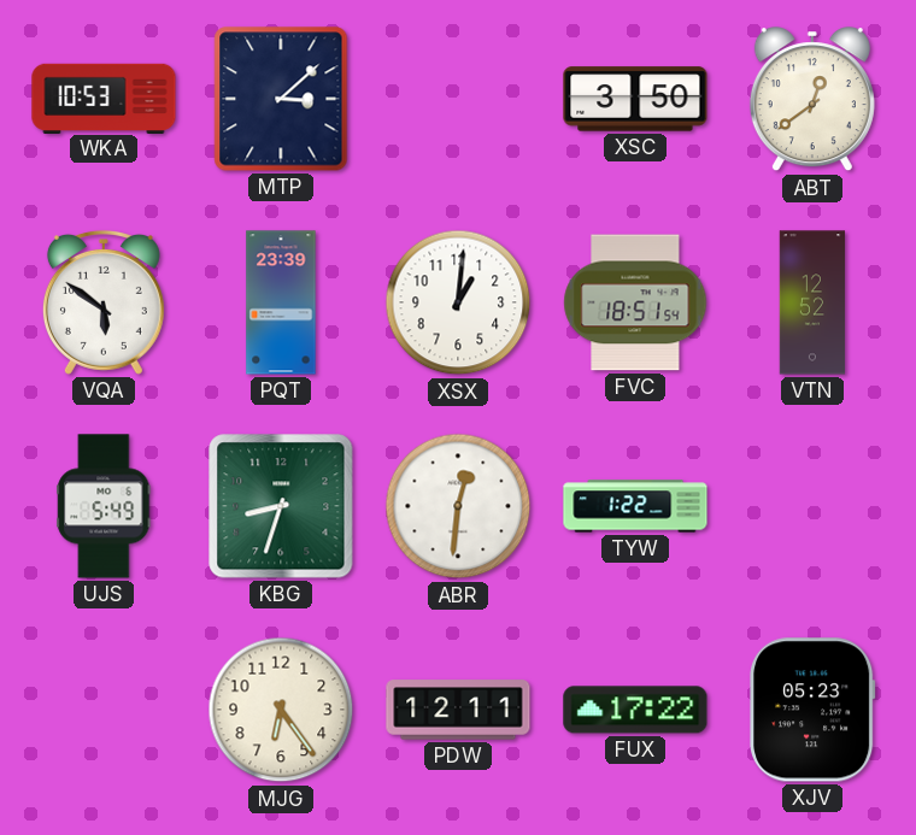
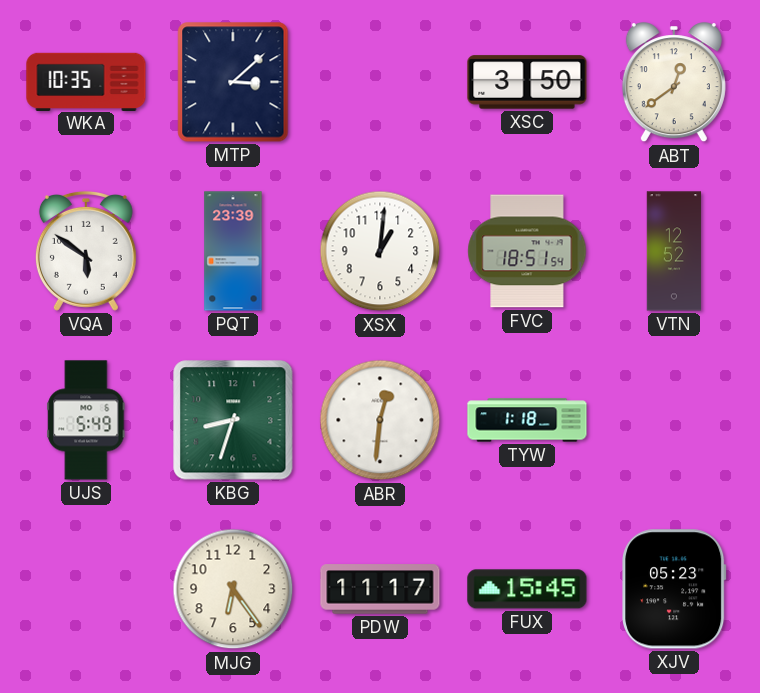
WKA: 10:53 -> 10:35 (86, 81)
TYW: 1:22 -> 1:18 (527, 420)
PDW: 12:11 -> 11:17 (380, 589)
FUX: 17:22 -> 15:45 (527, 589)
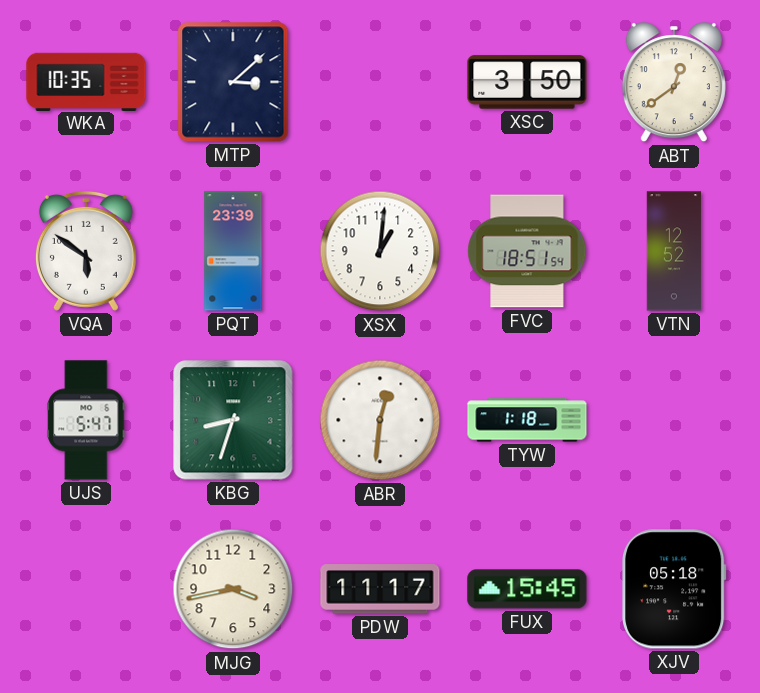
UJS: 5:49 -> 5:47 (86, 420)
MJG: 6:24 -> 3:43 (233, 589)
XJV: 05:23 -> 05:18 (674, 589)
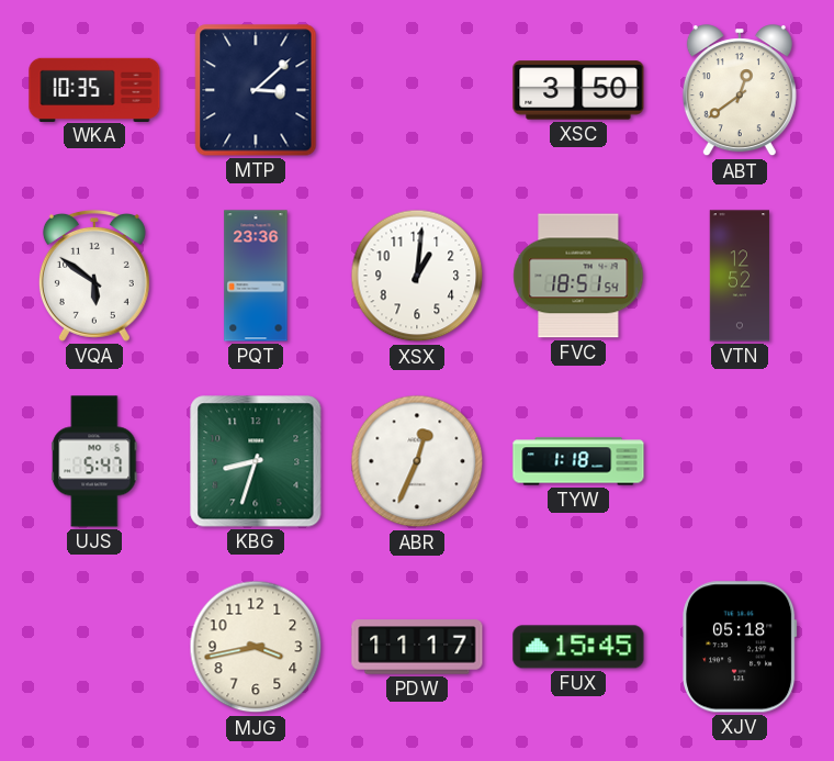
PQT: 23:39 -> 23:36 (256, 276)
ABR: 12:31 -> 12:34 (417, 461)
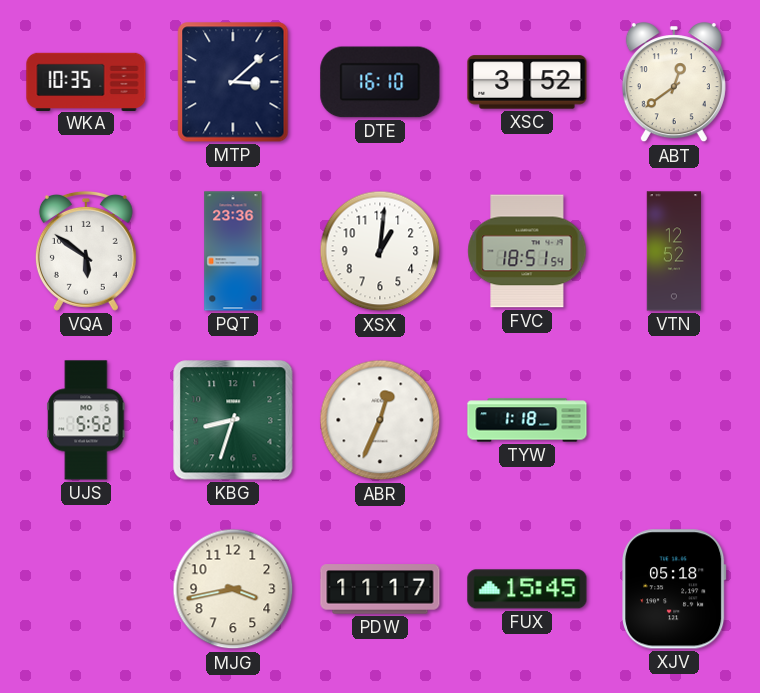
DTE: none -> 16:10 (380, 82)
XSC: 3:50 -> 3:52 (527, 82)
UJS: 5:47 -> 5:52 (86, 420)
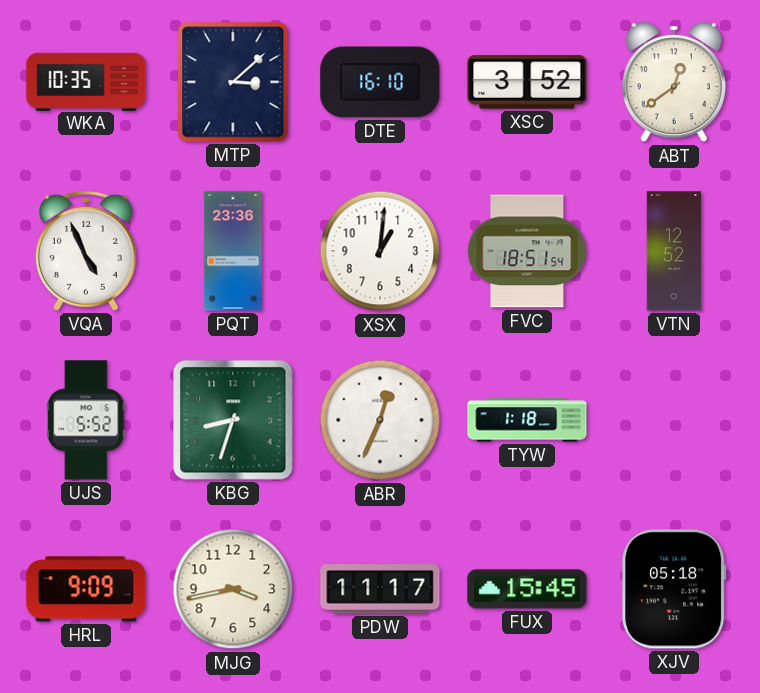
VQA: 5:51 -> 4:56 (86, 251)
HRL: none -> 9:09 (86, 589)
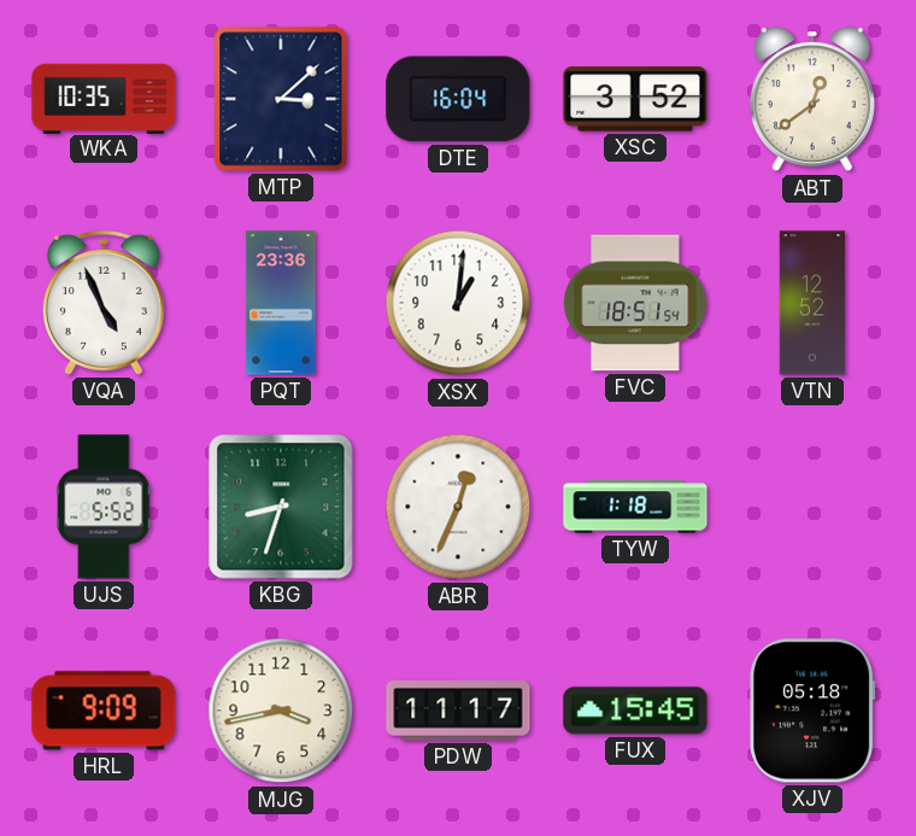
DTE: 16:10 -> 16:04 (458, 99)
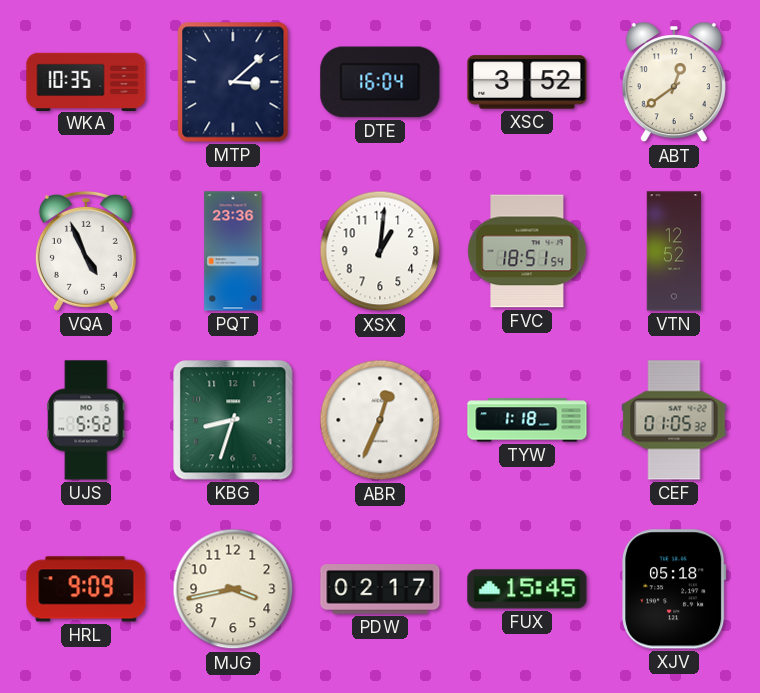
CEF: none -> 01:05 (674, 420)
PDW: 11:17 -> 02:17 (380, 589)
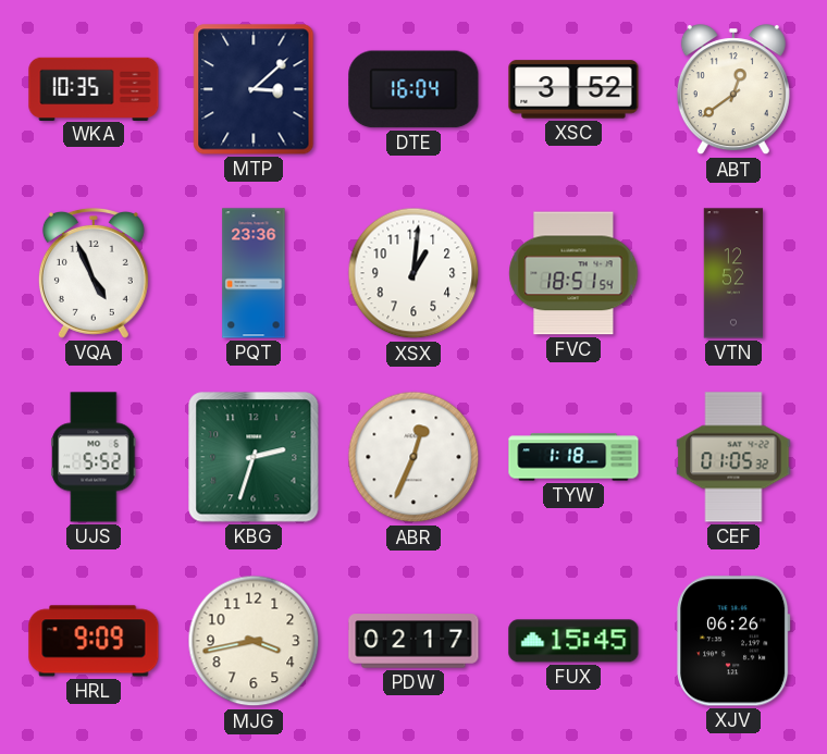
KBG: 8:33 -> 2:33 (254, 457)
XJV: 05:18 -> 06:26 (733, 641)
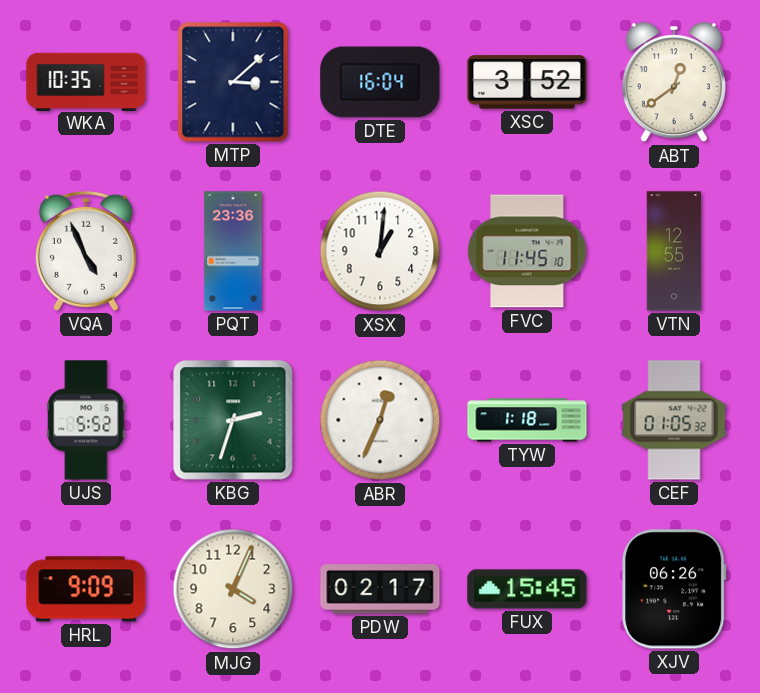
FVC: 18:51 -> 11:45 (527, 251)
VTN: 12:52 -> 12:55 (674, 251)
MJG: 3:43 -> 4:04 (233, 589)
